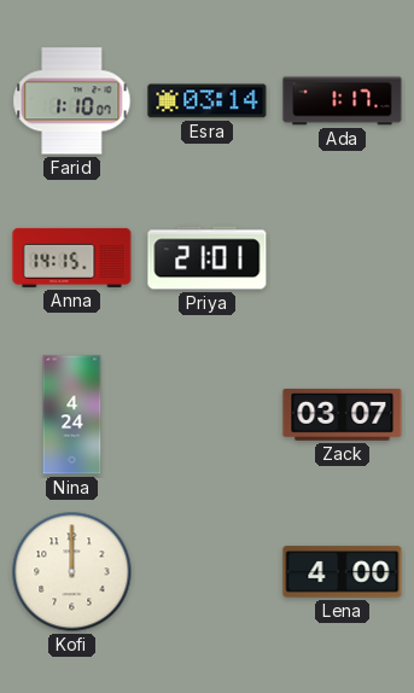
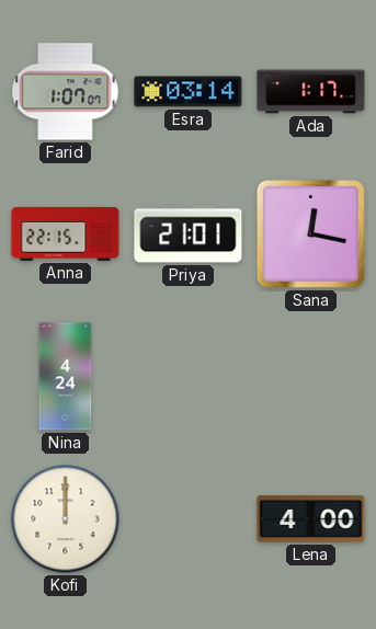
Farid: 1:10 -> 1:07 (66, 92)
Anna: 14:15 -> 22:15 (66, 233)
Sana: none -> 12:17 (310, 233)
Zack: 03:07 -> none (343, 414)
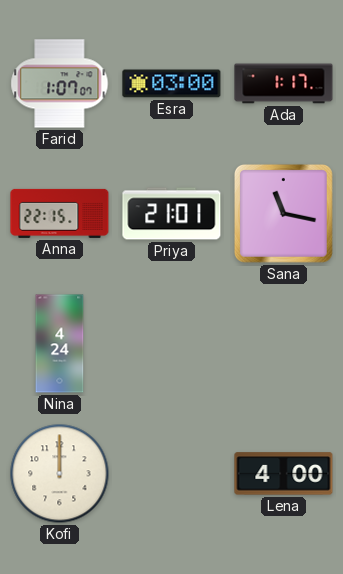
Esra: 03:14 -> 03:00 (172, 84)
Sana: 12:17 -> 11:17 (283, 213)
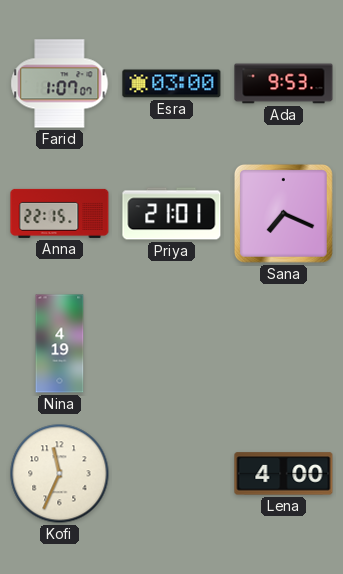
Ada: 1:17 -> 9:53 (284, 84)
Sana: 11:17 -> 7:19 (283, 213)
Nina: 4:24 -> 4:19 (60, 344)
Kofi: 12:00 -> 11:34 (60, 474)
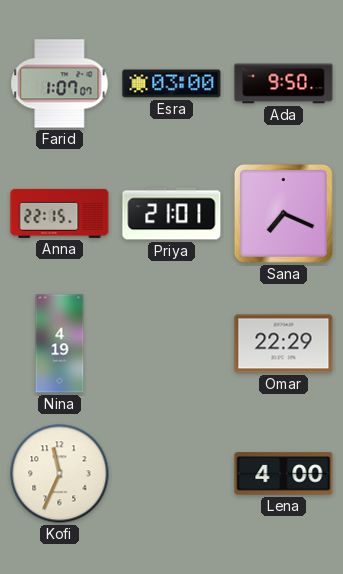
Ada: 9:53 -> 9:50 (284, 84)
Omar: none -> 22:29 (284, 344)
